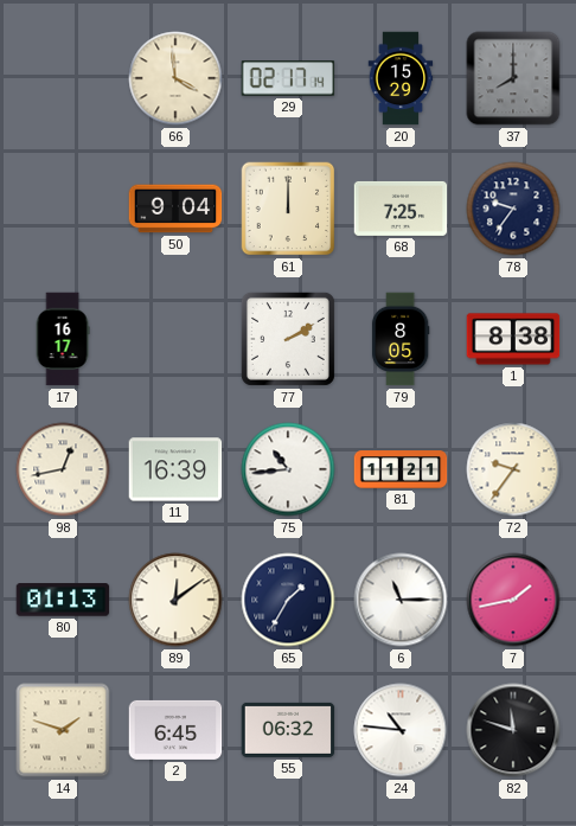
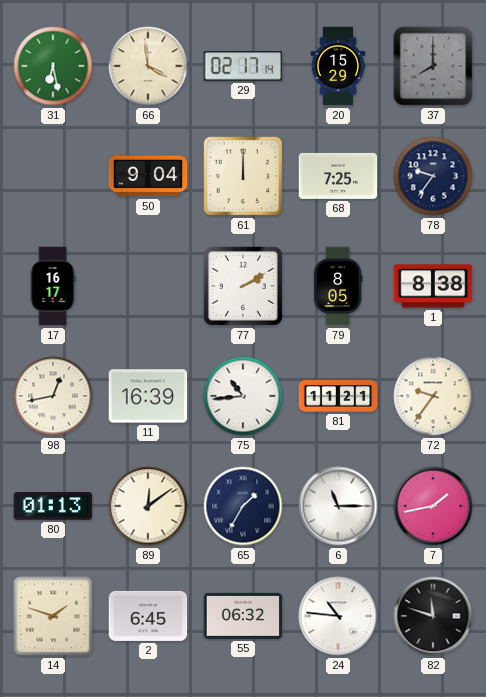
31: none -> 6:28 (53, 66)
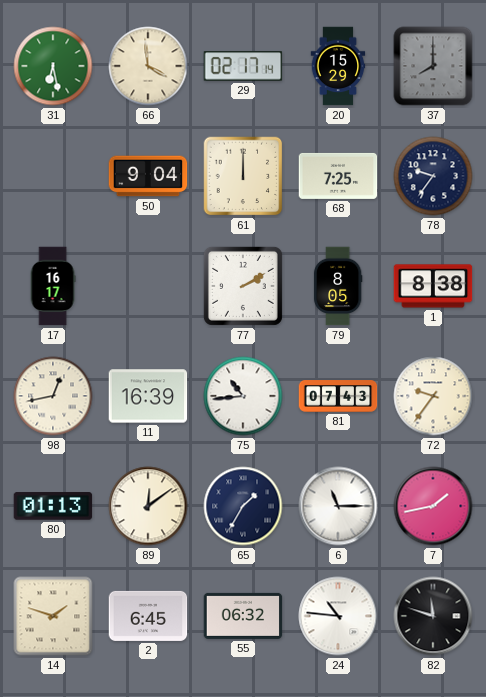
81: 11:21 -> 07:43 (338, 396)
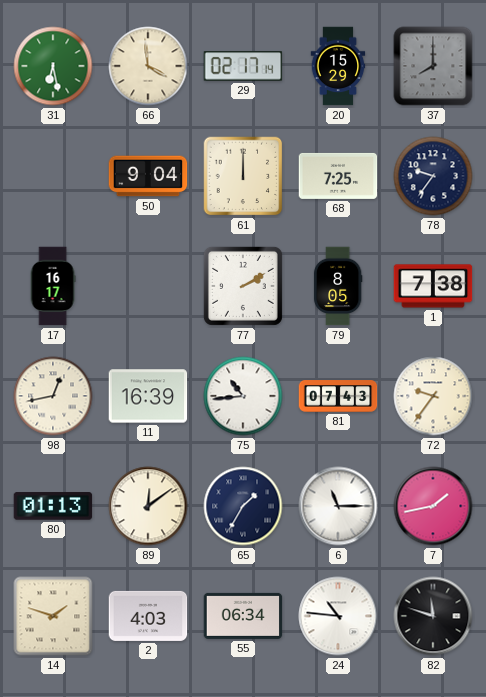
1: 8:38 -> 7:38 (433, 286)
2: 6:45 -> 4:03 (148, 616)
55: 06:32 -> 06:34 (243, 616)
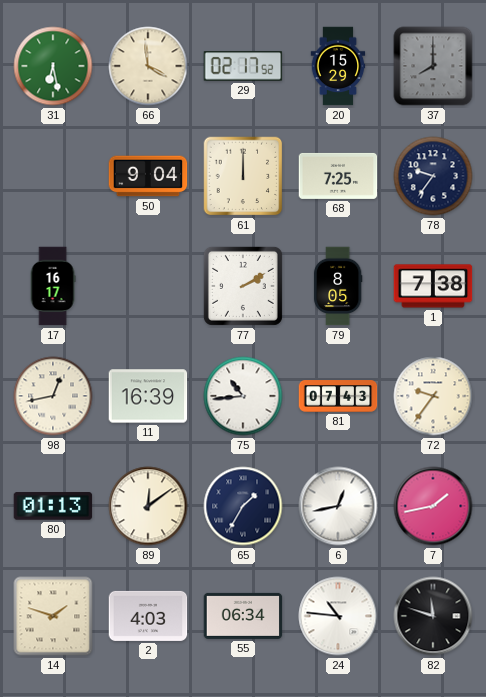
29: 02:17:14 -> 02:17:52 (243, 66)
6: 11:15 -> 12:43 (338, 506)
